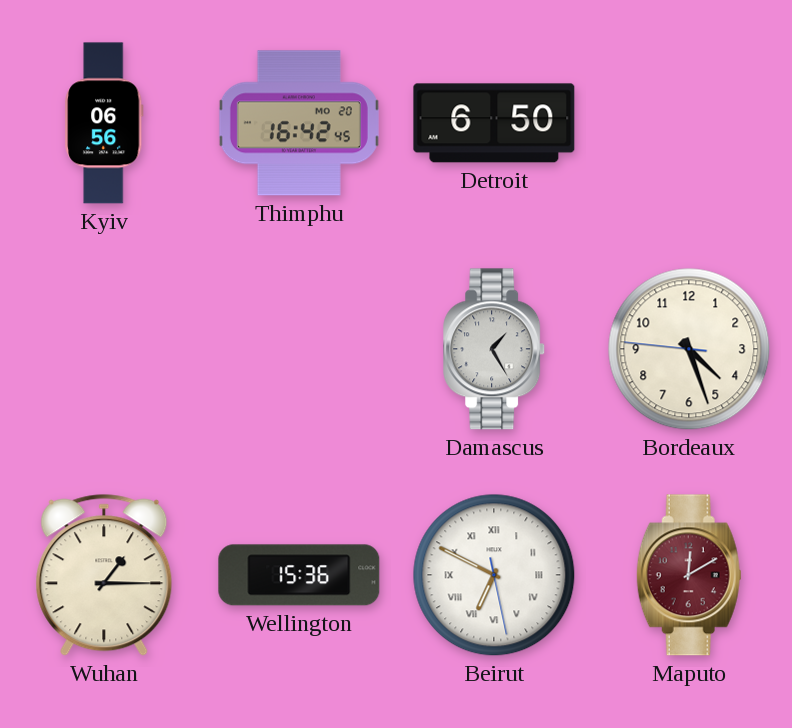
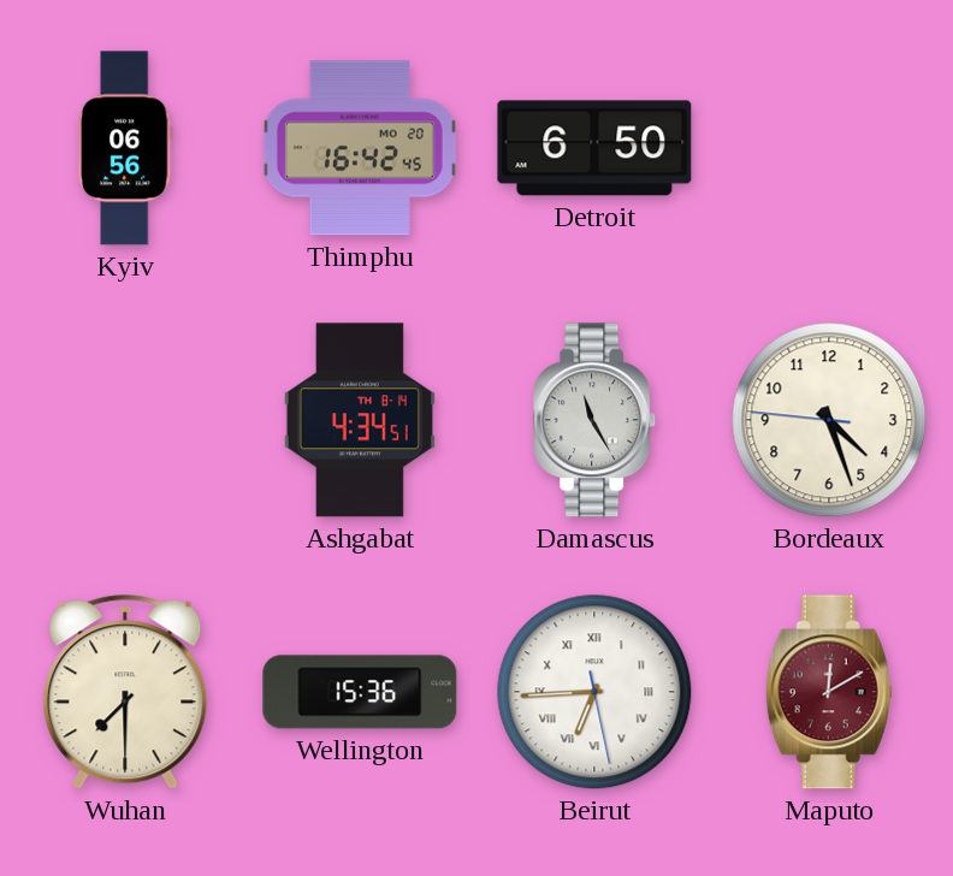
Ashgabat: none -> 4:34 (360, 420)
Damascus: 1:25 -> 11:25 (596, 420)
Wuhan: 1:15 -> 7:30 (125, 692)
Beirut: 6:49 -> 6:44 (594, 692)
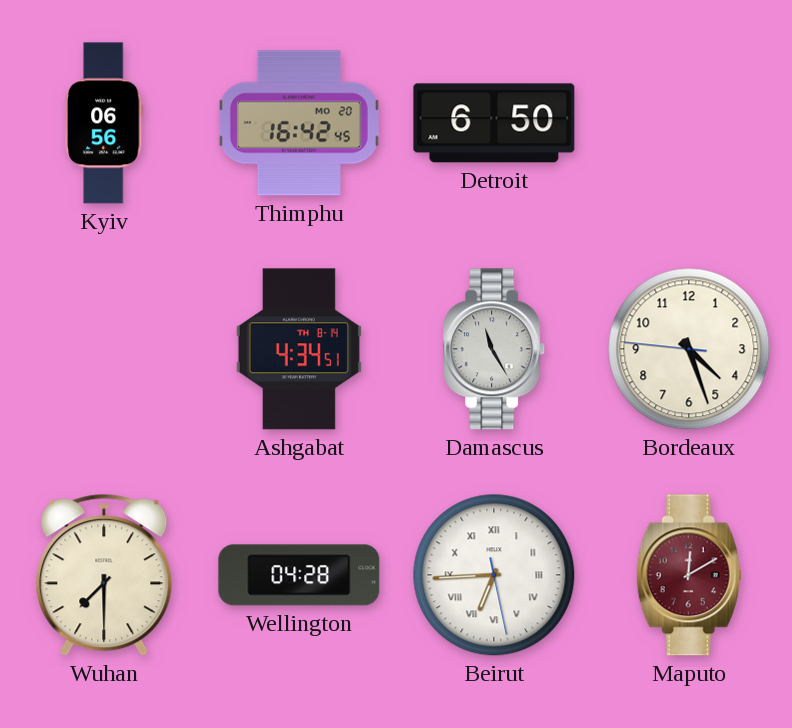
Wellington: 15:36 -> 04:28 (299, 575)
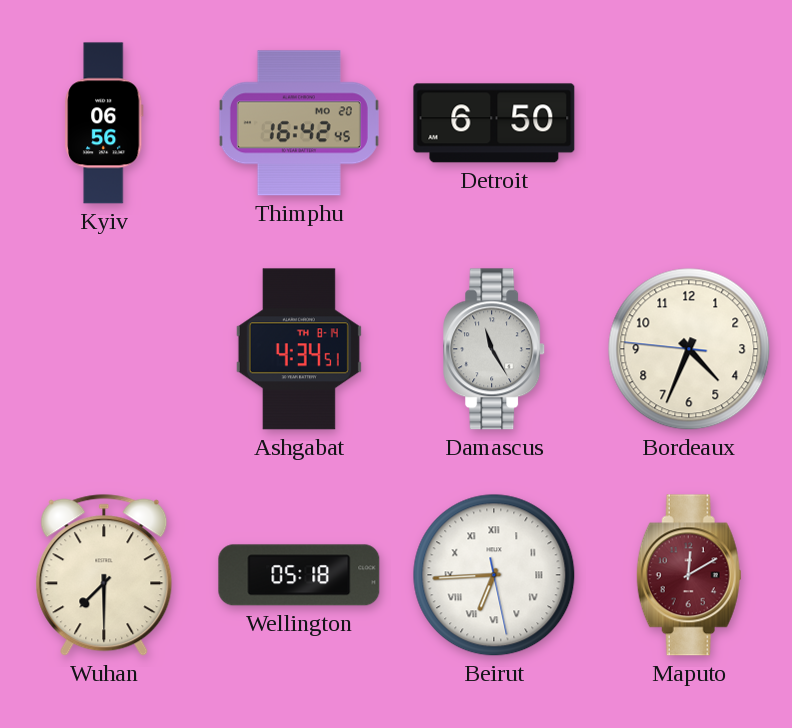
Bordeaux: 4:26 -> 4:33 (689, 349)
Wellington: 04:28 -> 05:18 (299, 575)
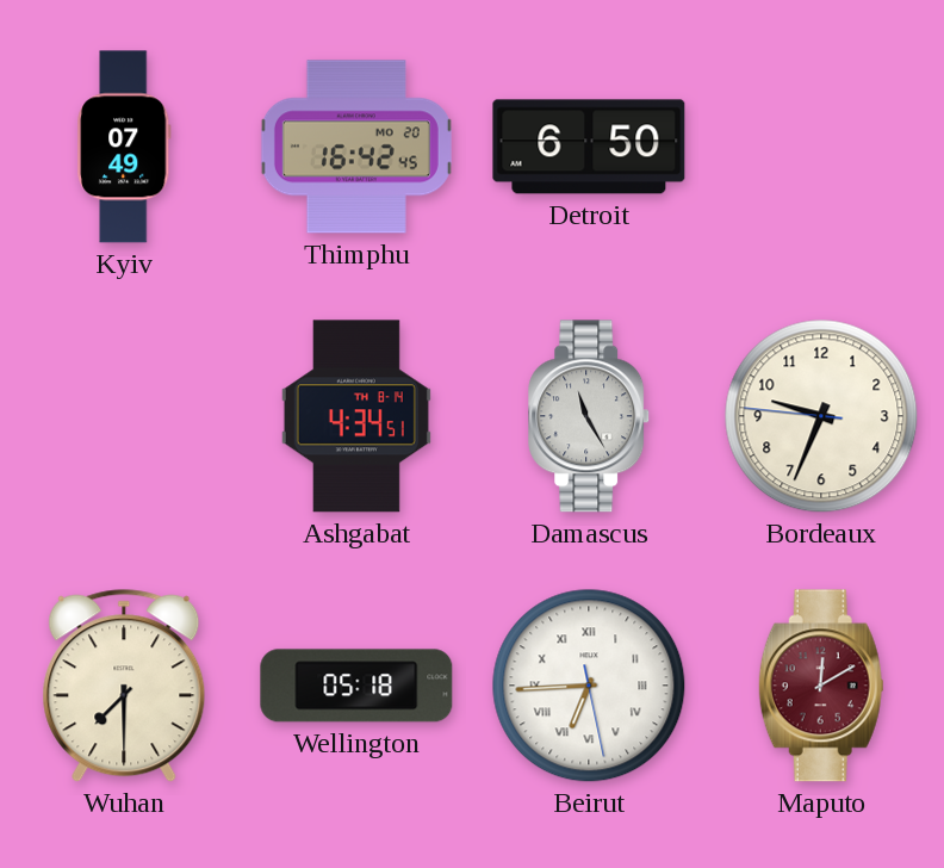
Kyiv: 06:56 -> 07:49 (124, 147)
Bordeaux: 4:33 -> 9:33 (821, 416)
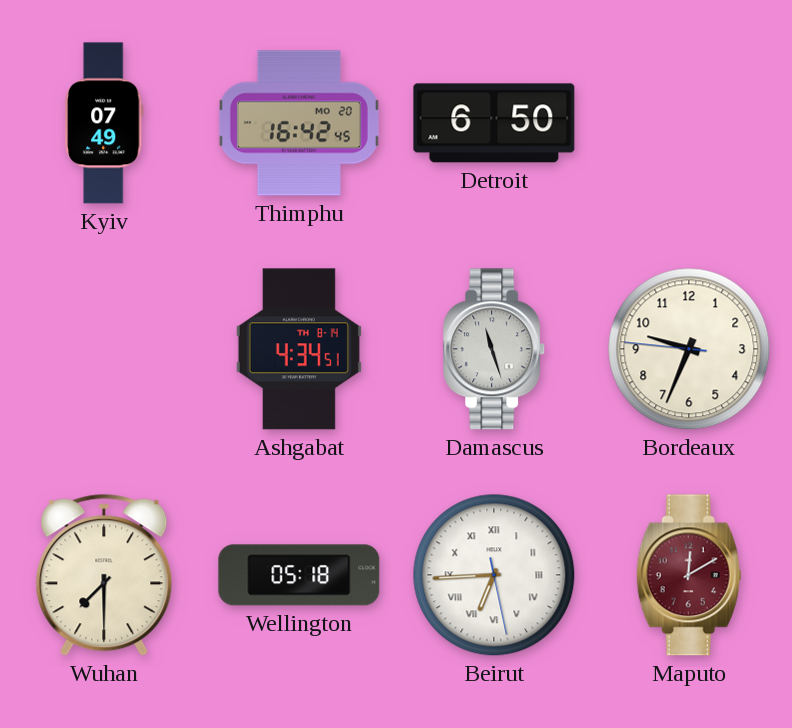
Damascus: 11:25 -> 11:27 (495, 349)
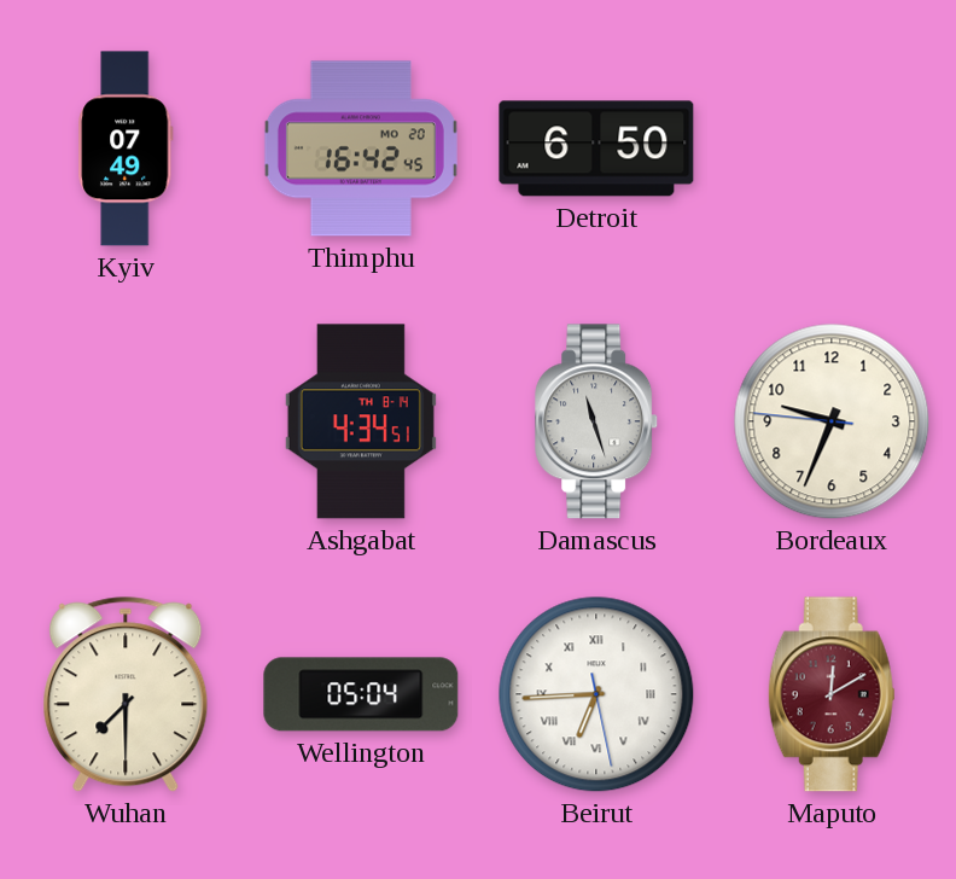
Wellington: 05:18 -> 05:04 (361, 694)
